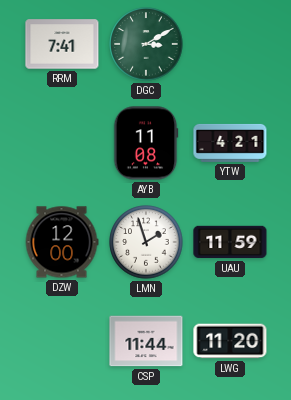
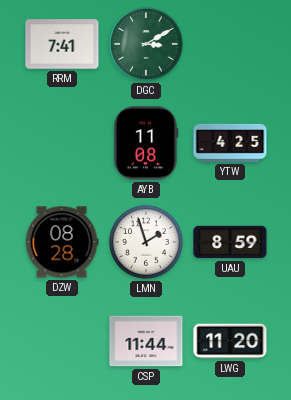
YTW: 4:21 -> 4:25 (230, 143)
DZW: 12:00 -> 08:28 (62, 242)
UAU: 11:59 -> 8:59 (230, 242)
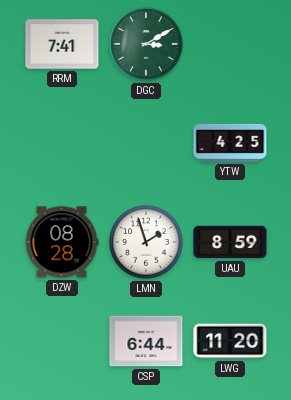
AYB: 11:08 -> none (146, 143)
CSP: 11:44 -> 6:44 (146, 341)
